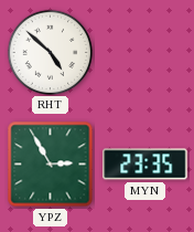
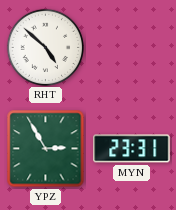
MYN: 23:35 -> 23:31 (132, 149)
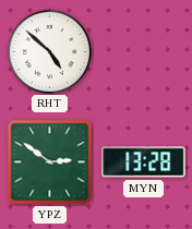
YPZ: 2:55 -> 2:51 (50, 162)
MYN: 23:31 -> 13:28 (144, 162)
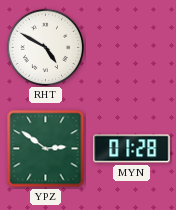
RHT: 4:52 -> 4:50 (45, 47)
MYN: 13:28 -> 01:28 (132, 149)
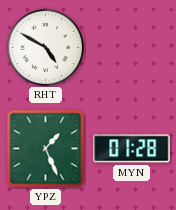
YPZ: 2:51 -> 1:26 (46, 149)
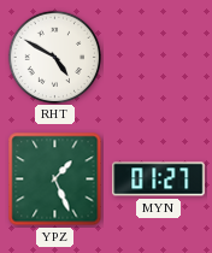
MYN: 01:28 -> 01:27 (159, 180)
